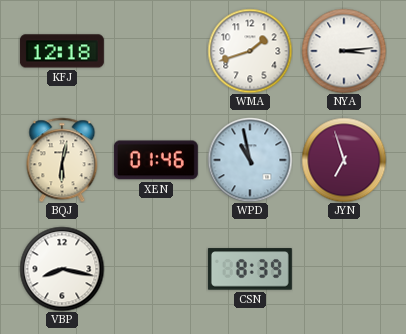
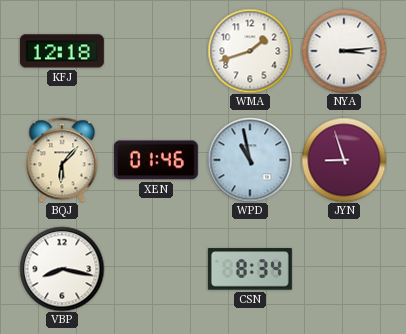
BQJ: 6:02 -> 6:07 (62, 160)
JYN: 6:57 -> 8:57 (344, 160)
CSN: 8:39 -> 8:34 (250, 269)
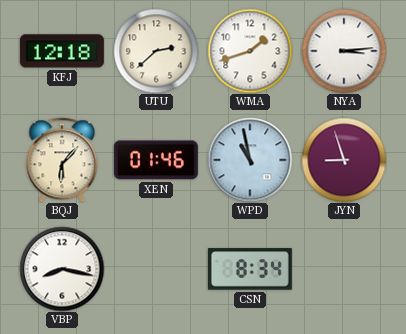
UTU: none -> 2:38 (156, 51)
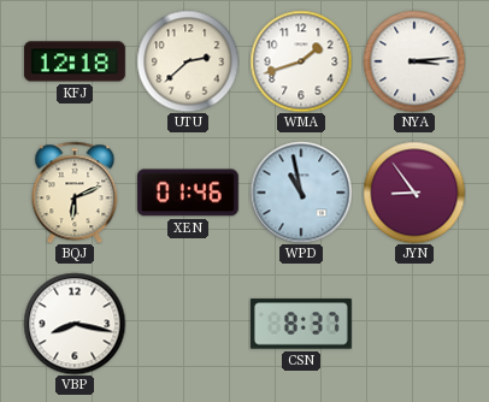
BQJ: 6:07 -> 6:11 (75, 193)
JYN: 8:57 -> 8:54 (414, 193)
CSN: 8:34 -> 8:37 (301, 324)
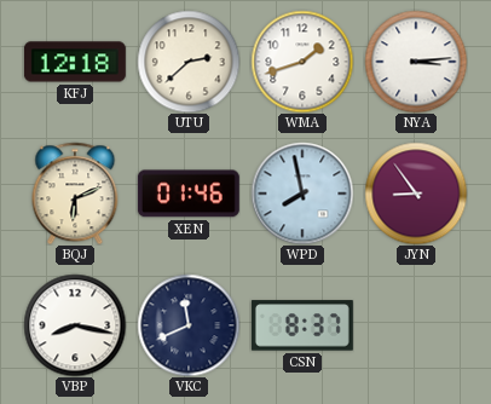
WPD: 10:58 -> 7:58 (302, 194)
VKC: none -> 11:41 (189, 325)
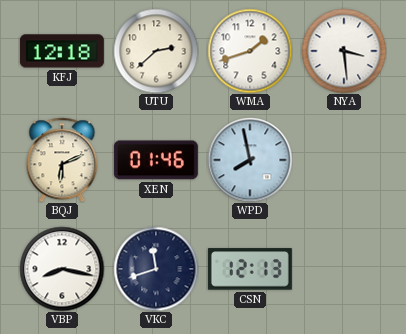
NYA: 3:14 -> 3:29 (344, 51)
JYN: 8:54 -> none (416, 194)
VKC: 11:41 -> 11:42 (156, 269)
CSN: 8:37 -> 12:13 (250, 269)
